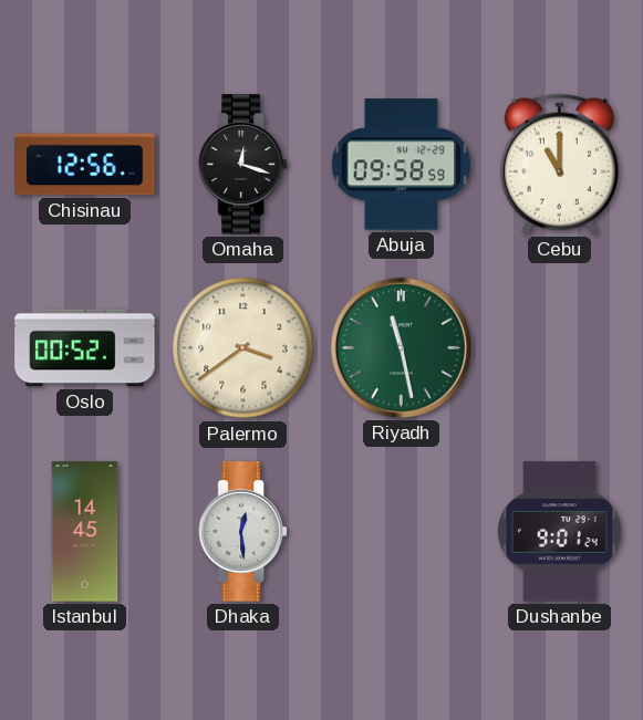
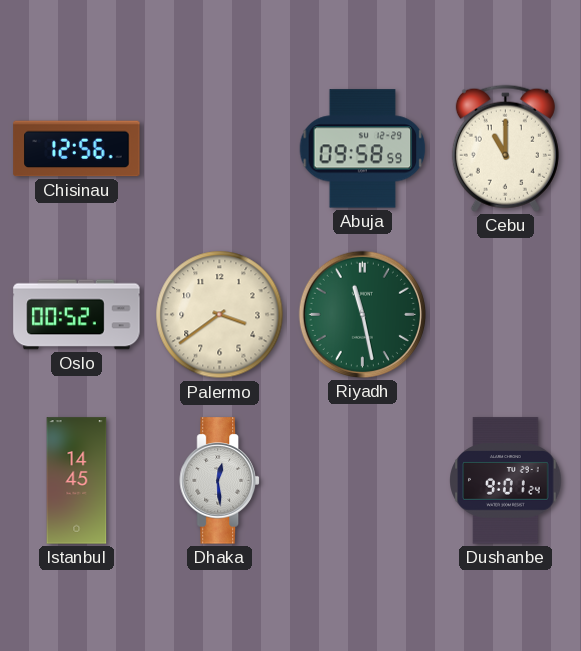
Omaha: 12:18 -> none (243, 165)
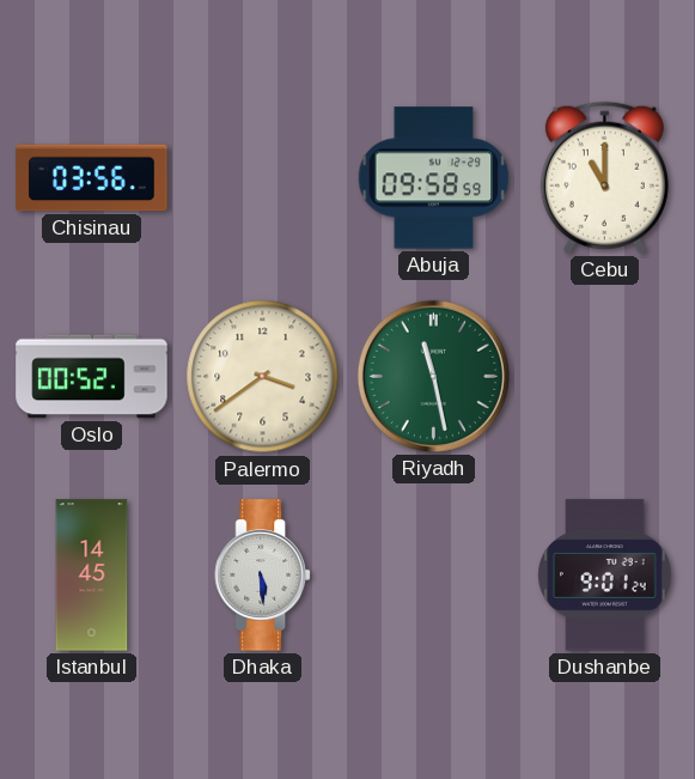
Chisinau: 12:56 -> 03:56 (92, 178)
Dhaka: 12:29 -> 5:29 (263, 576)
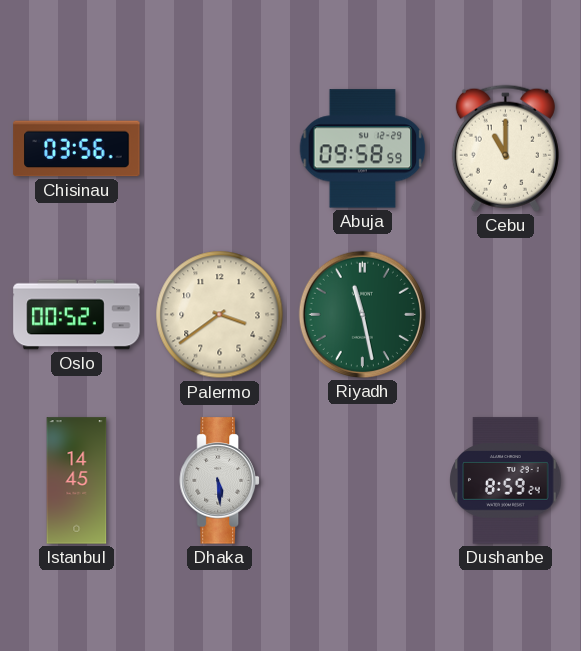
Dushanbe: 9:01 -> 8:59 (506, 481)
